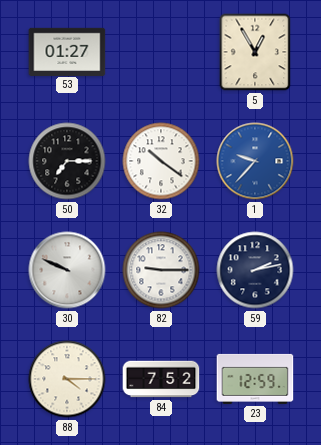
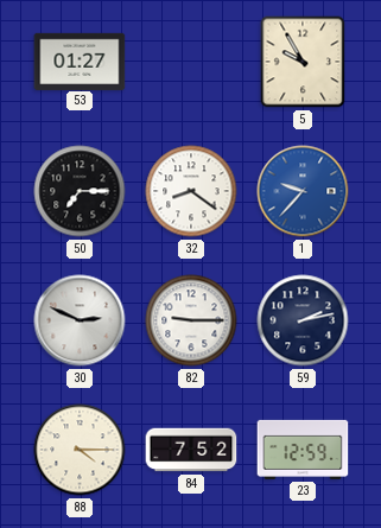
5: 12:55 -> 9:55 (303, 62)
32: 10:21 -> 8:21 (191, 191)
30: 9:49 -> 2:49 (80, 320)
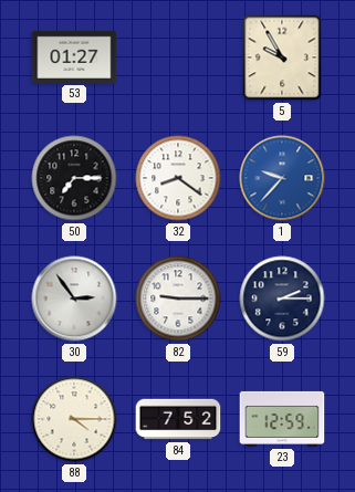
30: 2:49 -> 2:54 (74, 299)
59: 2:13 -> 2:15 (282, 299)
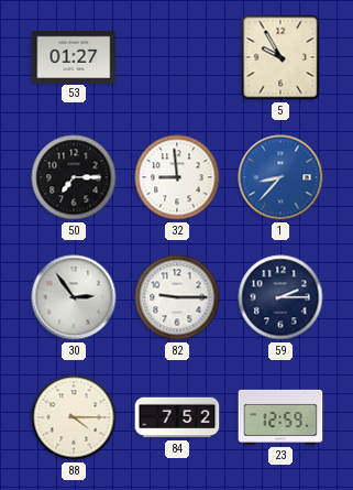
32: 8:21 -> 8:59 (177, 177)
1: 9:37 -> 8:37 (280, 177)
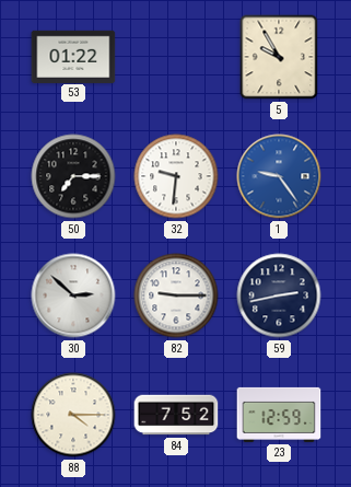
53: 01:27 -> 01:22 (73, 56)
32: 8:59 -> 9:31 (176, 176)
1: 8:37 -> 9:24 (279, 176)
30: 2:54 -> 2:52 (73, 295)
59: 2:15 -> 2:43 (279, 295)
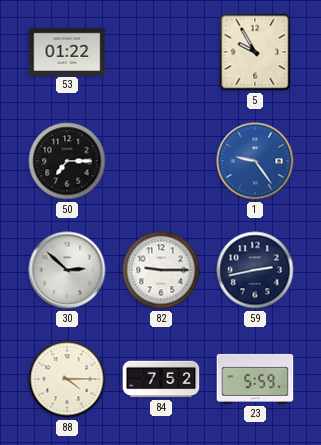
32: 9:31 -> none (176, 176)
23: 12:59 -> 5:59 (255, 379)
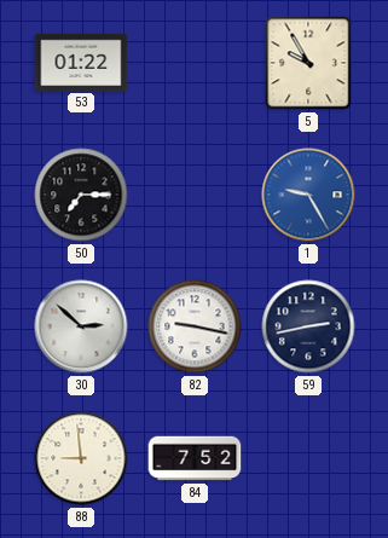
1: 9:24 -> 9:25 (308, 195)
82: 9:15 -> 9:17 (195, 326)
88: 4:15 -> 8:59 (81, 458)
23: 5:59 -> none (255, 379)
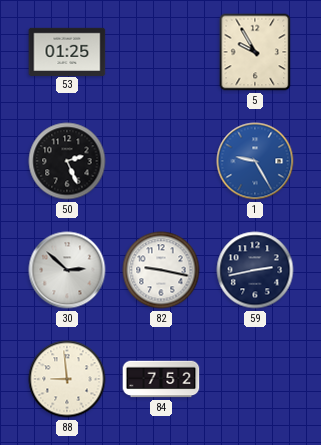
53: 01:22 -> 01:25 (67, 51)
50: 7:15 -> 2:26 (67, 161)
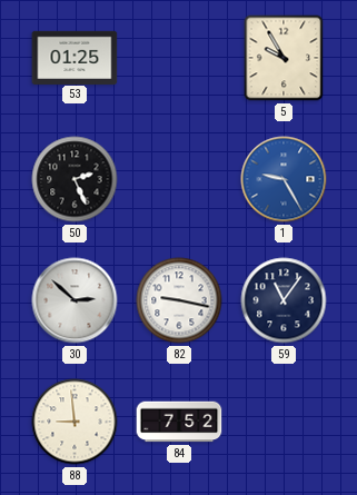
59: 2:43 -> 11:06 (284, 300)
